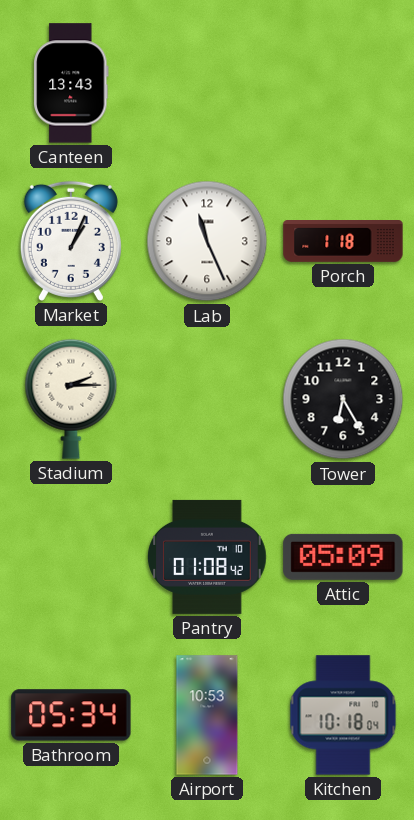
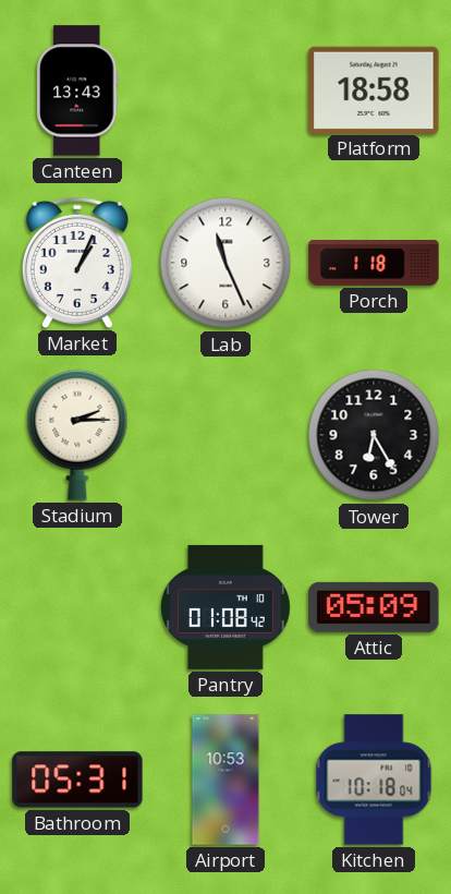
Platform: none -> 18:58 (374, 89)
Bathroom: 05:34 -> 05:31 (77, 780)
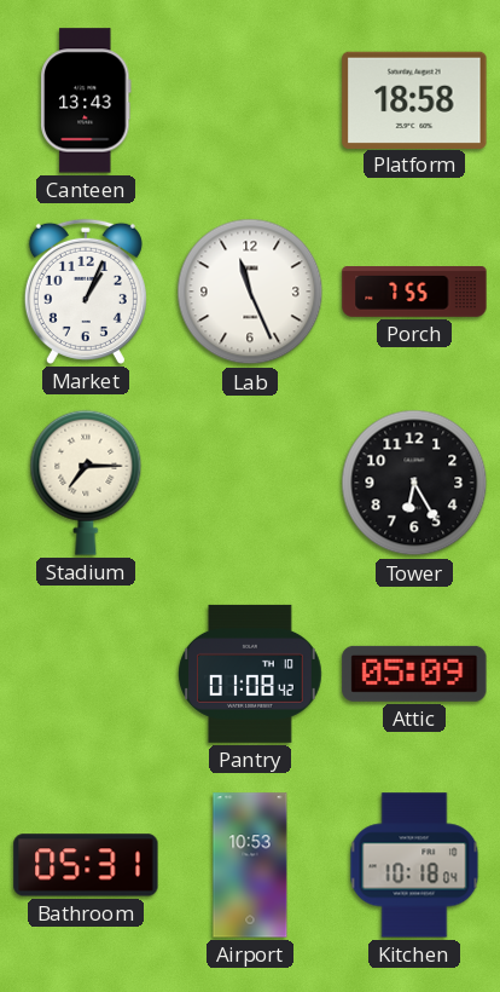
Porch: 1:18 -> 7:55 (414, 293)
Stadium: 2:15 -> 7:15 (86, 483)
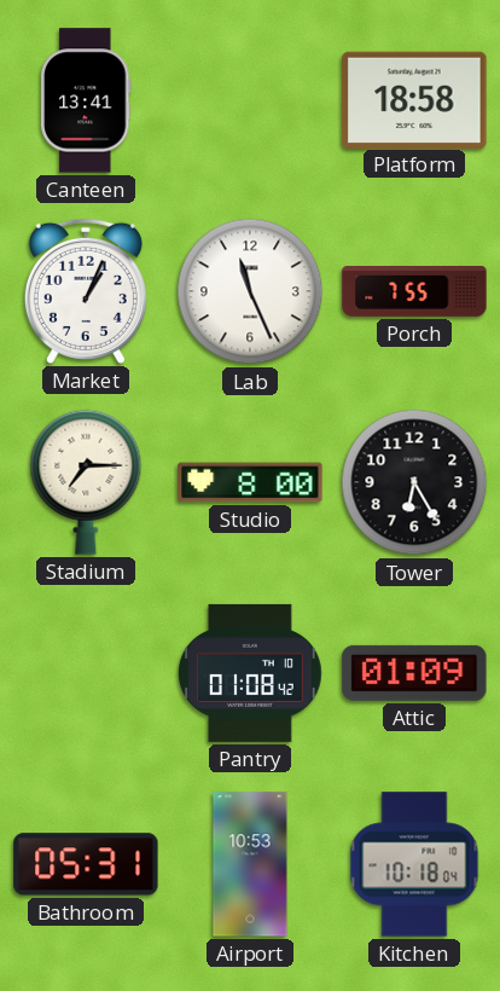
Canteen: 13:43 -> 13:41 (86, 100)
Studio: none -> 8:00 (250, 482)
Attic: 05:09 -> 01:09 (414, 673)
